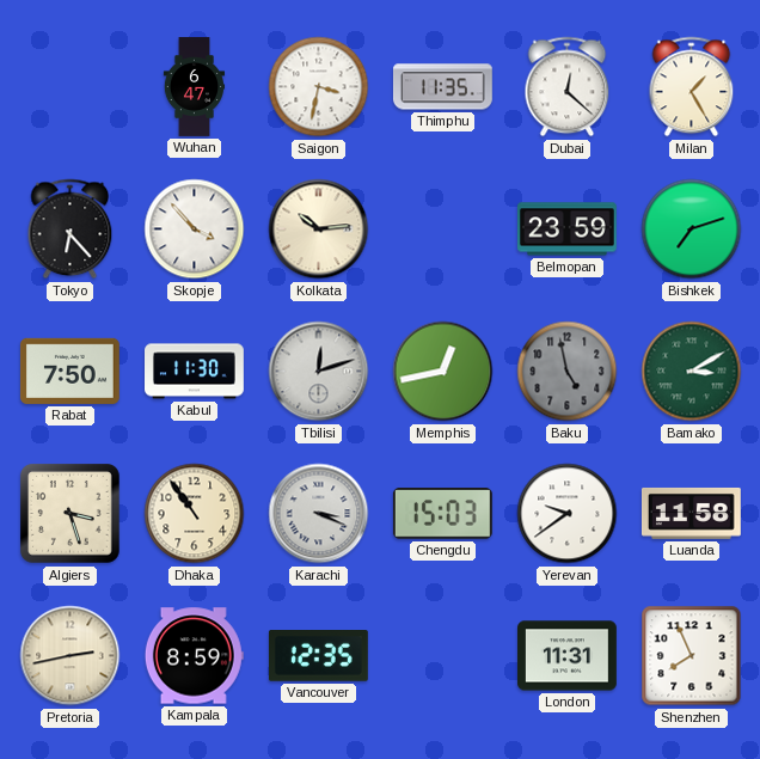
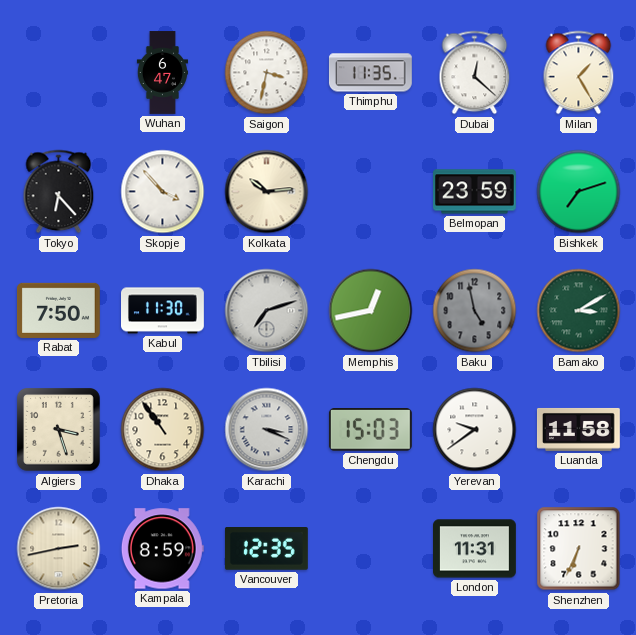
Tbilisi: 12:12 -> 7:12 (267, 311)
Shenzhen: 7:56 -> 6:34 (579, 549)
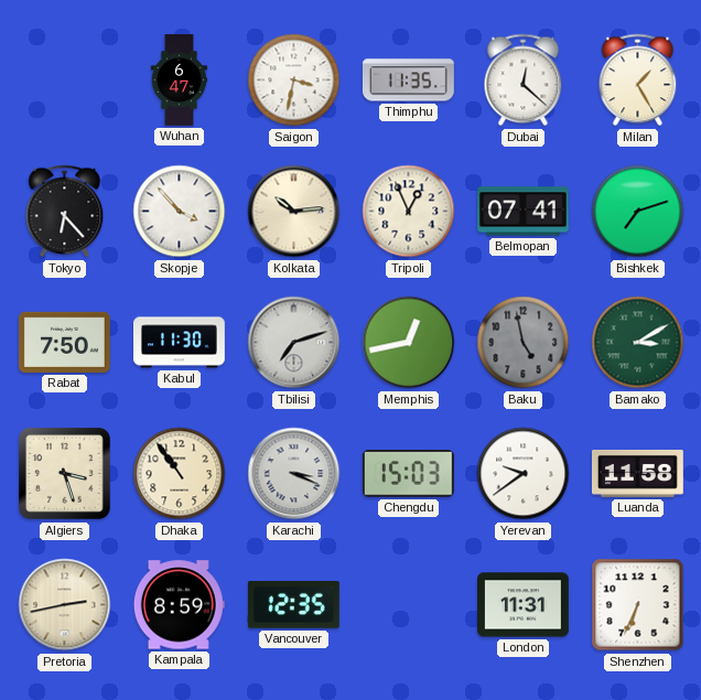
Tripoli: none -> 12:56 (409, 212)
Belmopan: 23:59 -> 07:41 (524, 212)
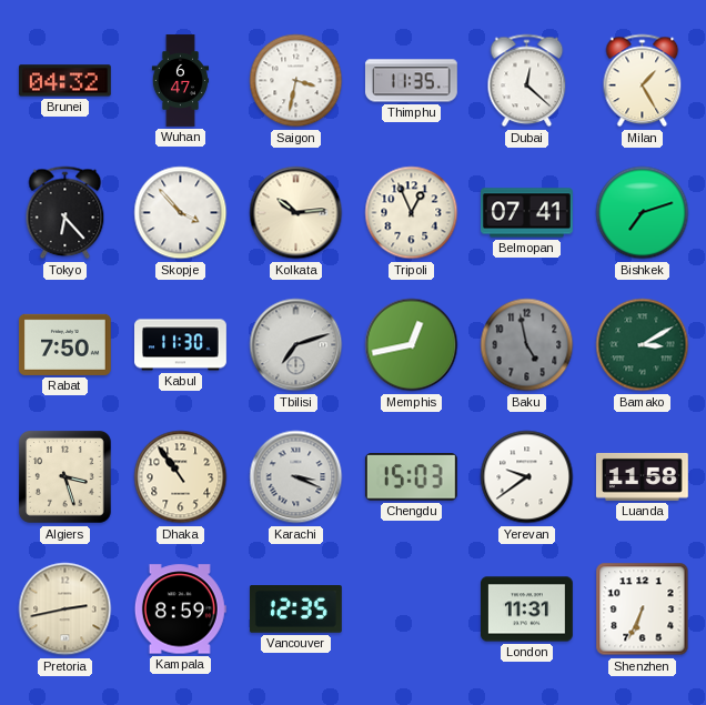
Brunei: none -> 04:32 (64, 81)
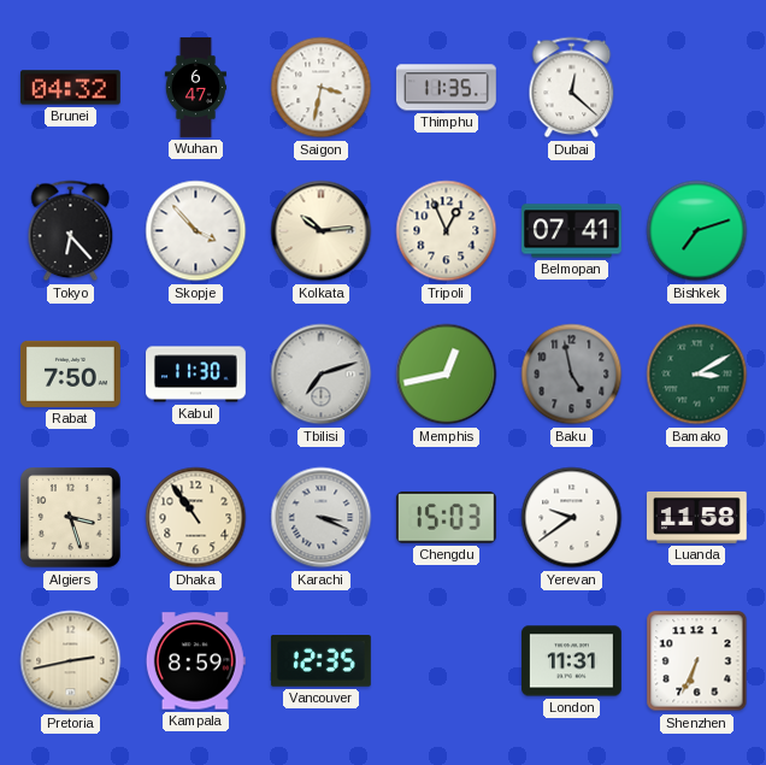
Milan: 1:25 -> none (643, 81)
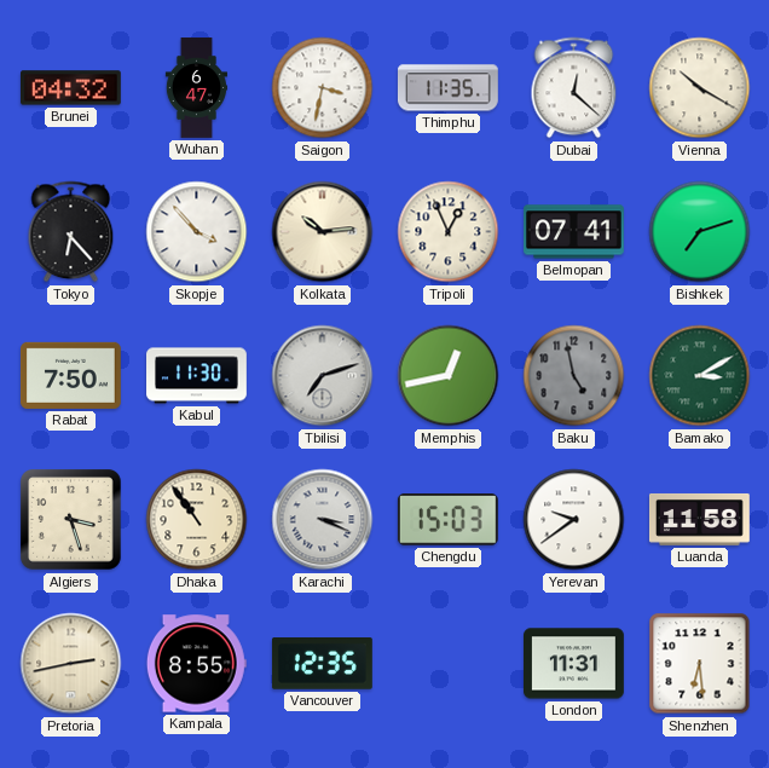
Vienna: none -> 10:20 (700, 88)
Kampala: 8:59 -> 8:55 (196, 664)
Shenzhen: 6:34 -> 6:29 (700, 664)
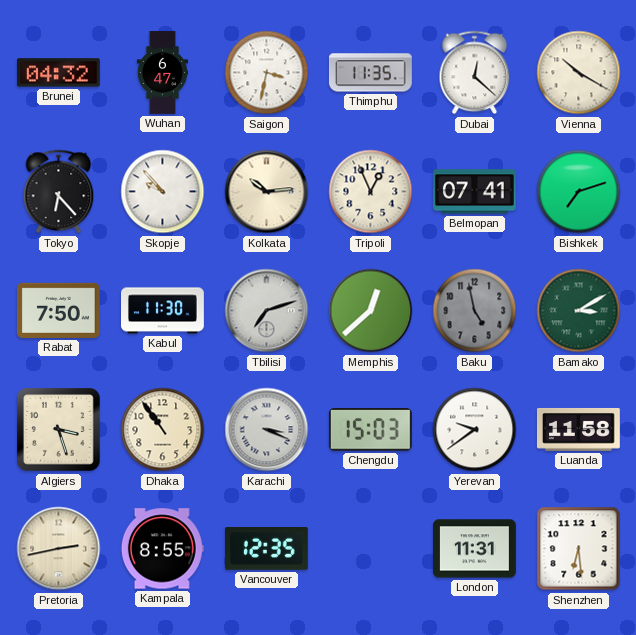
Skopje: 3:53 -> 9:53 (163, 192)
Memphis: 12:43 -> 12:38 (371, 311)
